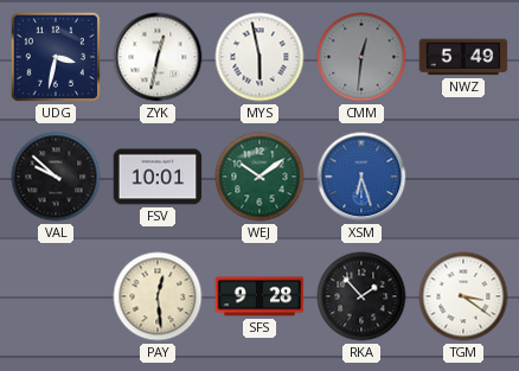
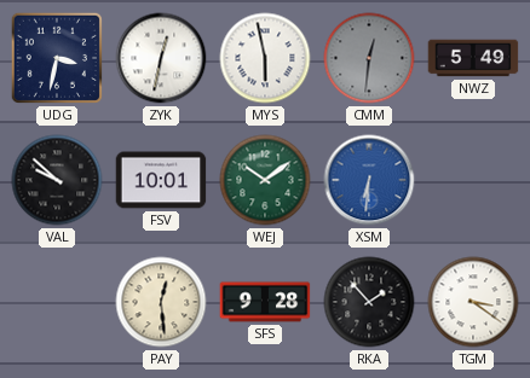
XSM: 6:27 -> 6:31 (369, 180)
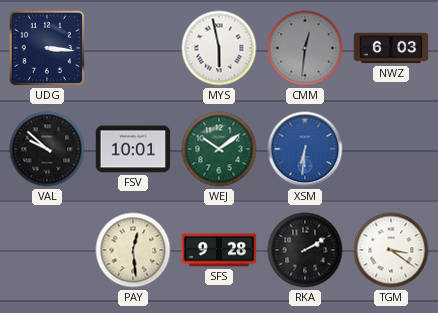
UDG: 3:32 -> 3:16 (47, 48)
ZYK: 12:32 -> none (161, 58)
NWZ: 5:49 -> 6:03 (391, 48)
RKA: 1:53 -> 2:10 (305, 250)
